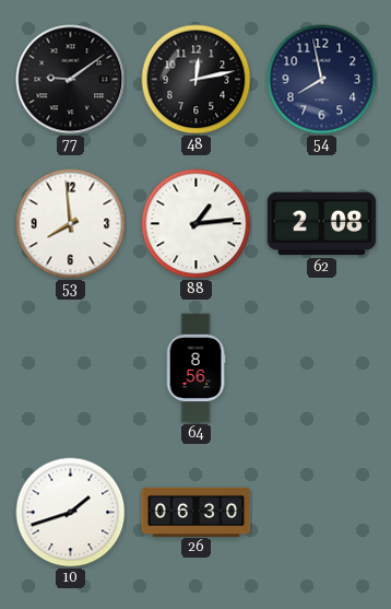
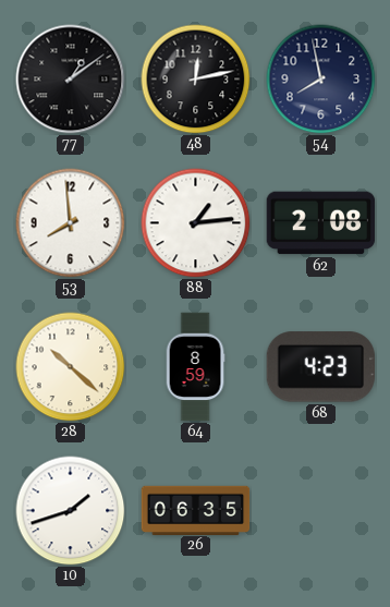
77: 9:09 -> 1:09 (71, 80)
28: none -> 10:22 (71, 367)
64: 8:56 -> 8:59 (195, 367)
68: none -> 4:23 (320, 367)
26: 06:30 -> 06:35 (196, 510)
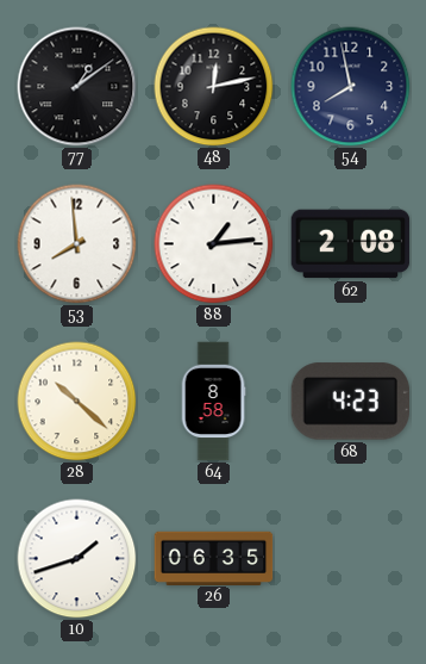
64: 8:59 -> 8:58 (213, 402)
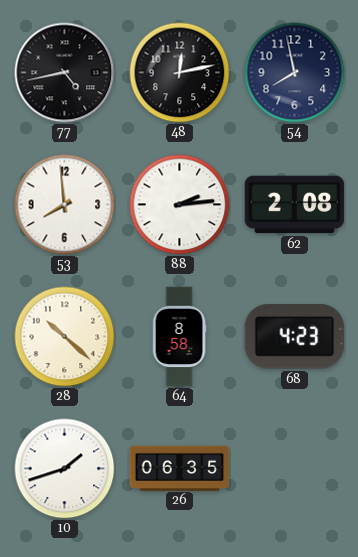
77: 1:09 -> 4:43 (65, 73)
88: 1:14 -> 2:14 (180, 205)
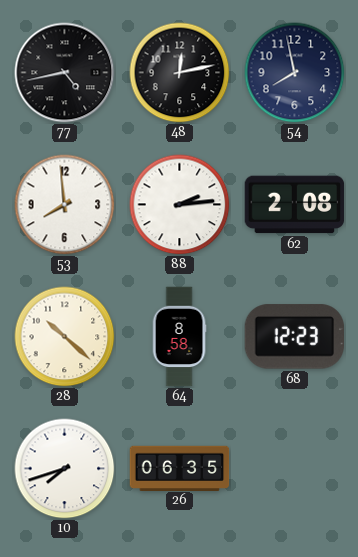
68: 4:23 -> 12:23 (294, 337)
10: 1:42 -> 7:42 (65, 469)
